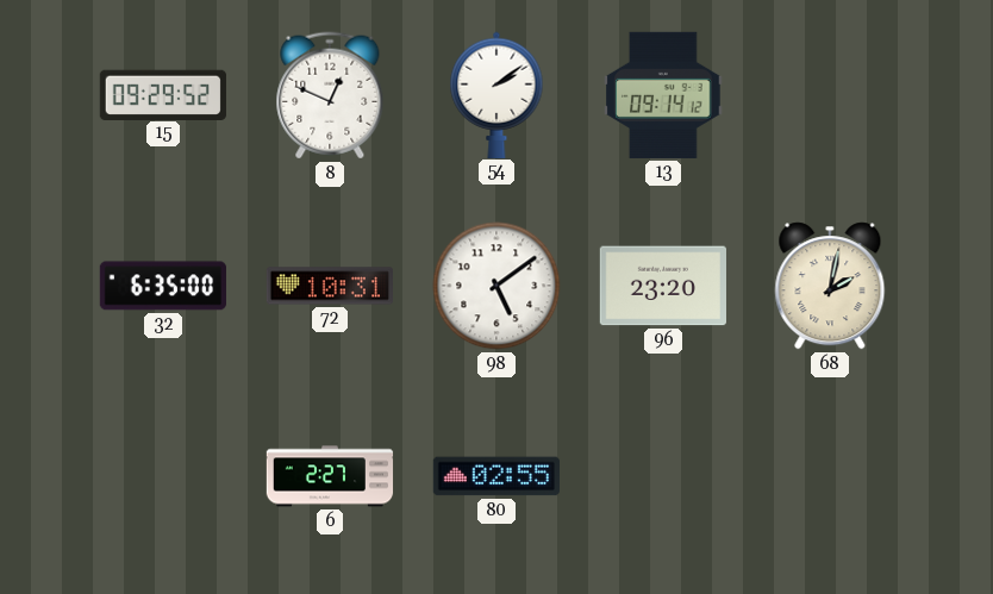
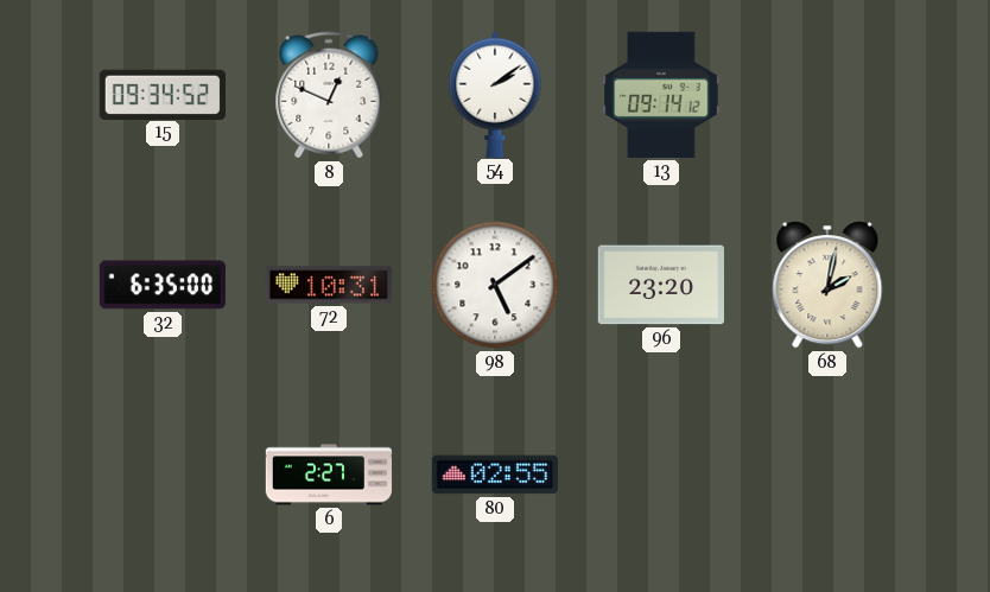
15: 09:29 -> 09:34 (163, 94)
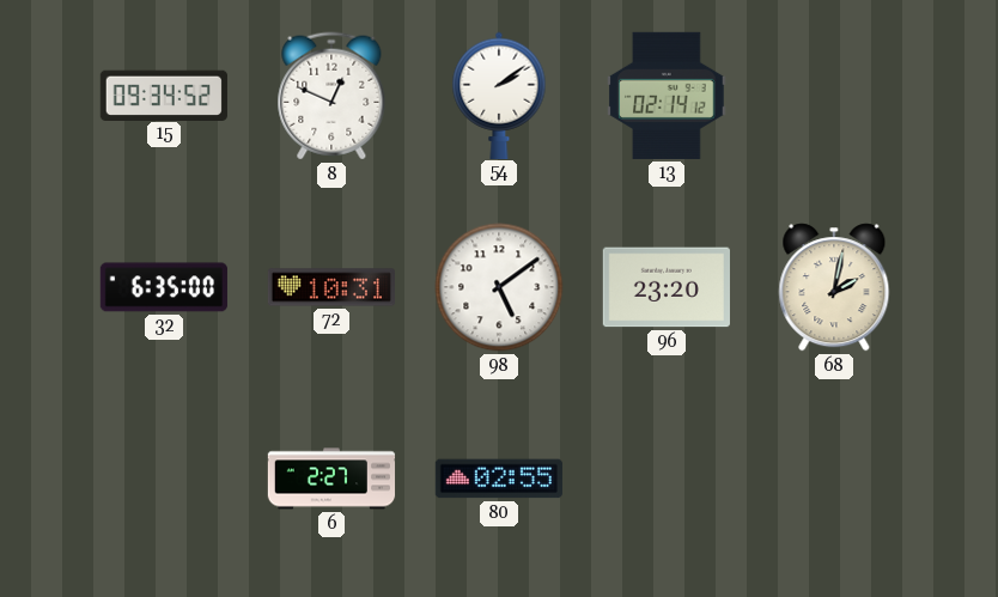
13: 09:14 -> 02:14 (667, 96)
